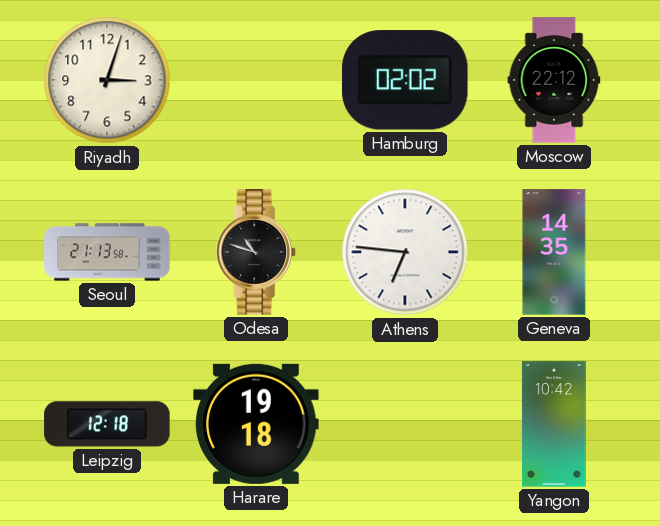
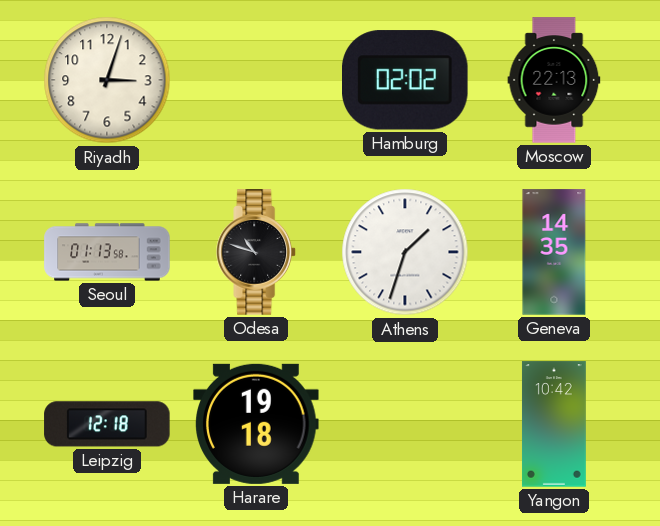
Moscow: 22:12 -> 22:13 (554, 80)
Seoul: 21:13 -> 01:13 (107, 252)
Athens: 6:46 -> 1:33 (405, 252)
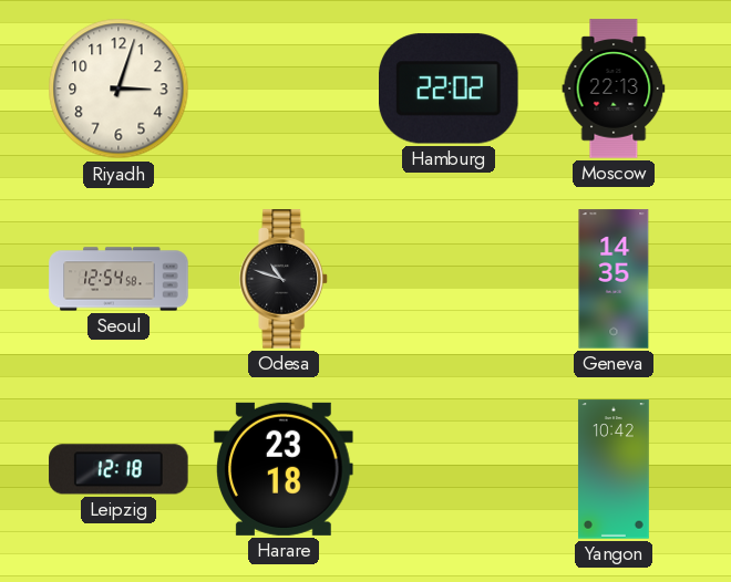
Hamburg: 02:02 -> 22:02 (450, 89)
Seoul: 01:13 -> 12:54 (119, 279)
Athens: 1:33 -> none (405, 252)
Harare: 19:18 -> 23:18 (284, 469)
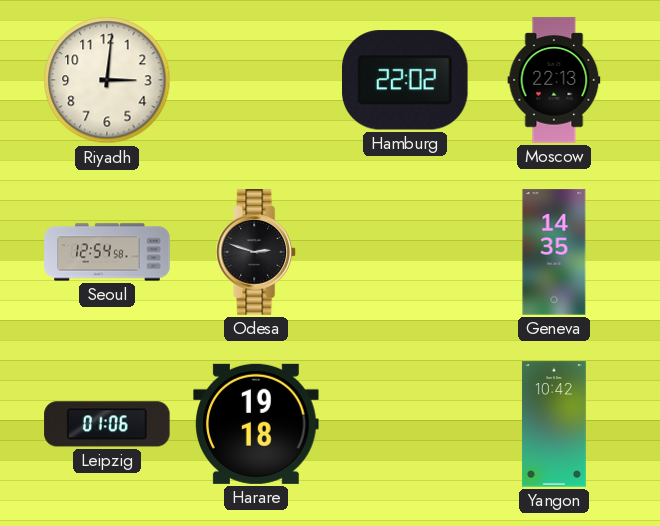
Riyadh: 3:03 -> 3:01 (107, 80)
Odesa: 10:48 -> 2:48 (256, 252)
Leipzig: 12:18 -> 01:06 (107, 424)
Harare: 23:18 -> 19:18 (256, 424)
